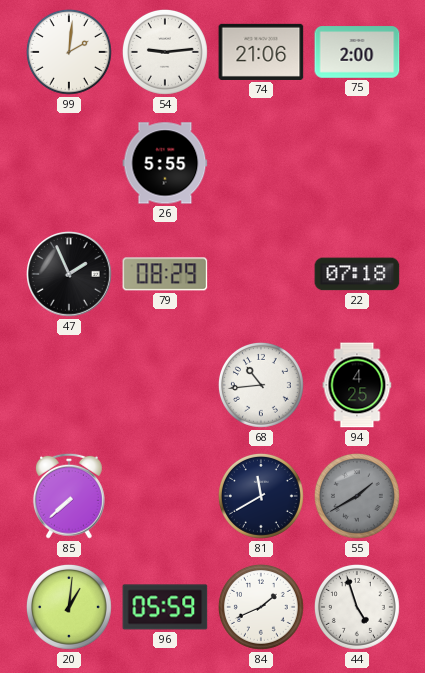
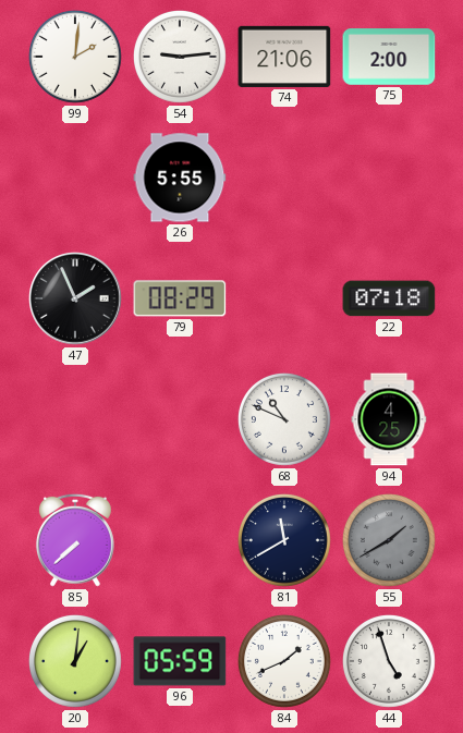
68: 10:44 -> 10:49 (284, 419)
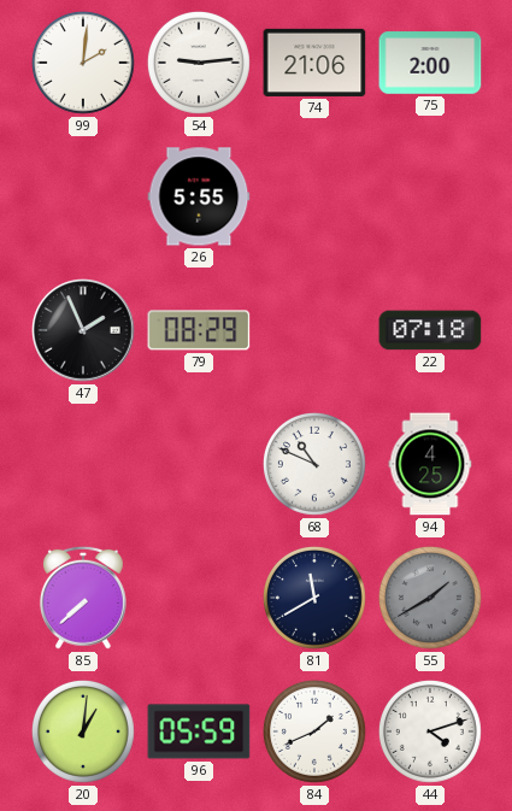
44: 4:57 -> 4:12 (430, 731)
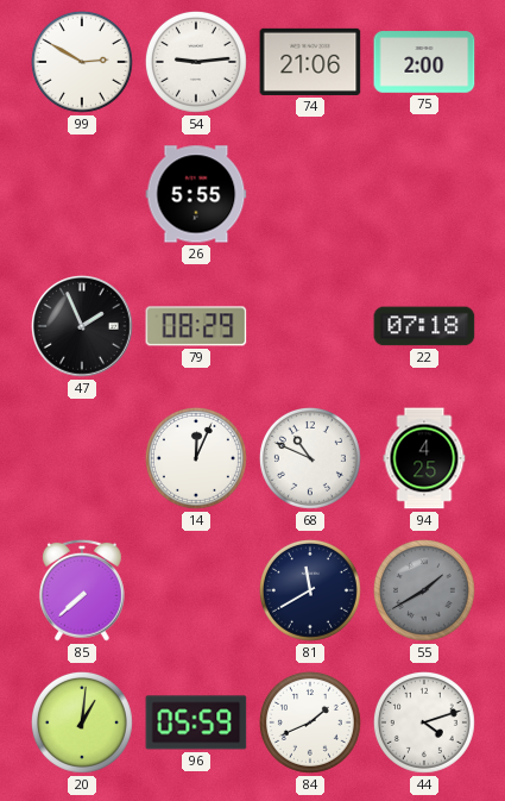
99: 2:01 -> 2:50 (82, 62)
14: none -> 12:04 (196, 458)
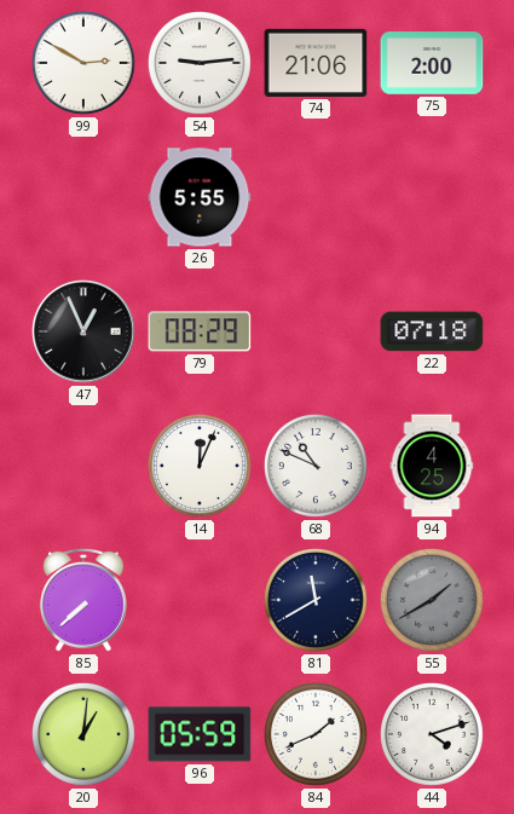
47: 1:56 -> 12:56 (85, 333)
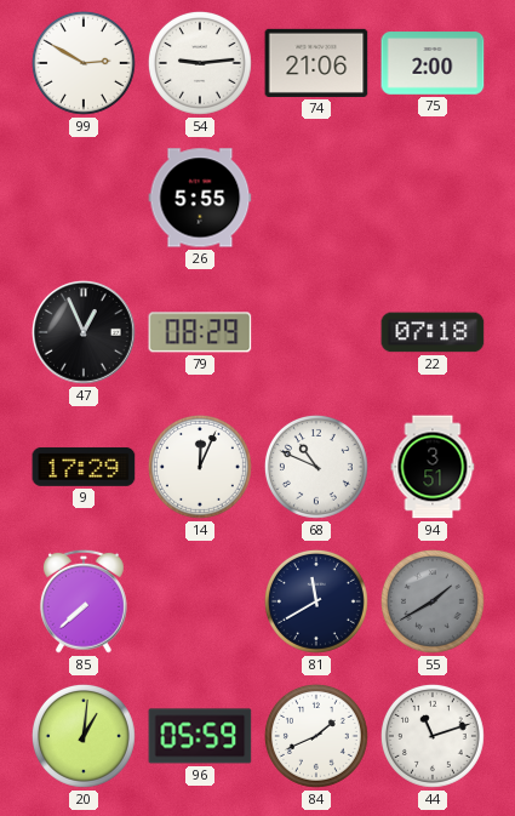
9: none -> 17:29 (84, 467)
94: 4:25 -> 3:51 (433, 467)
44: 4:12 -> 11:12 (433, 736)
